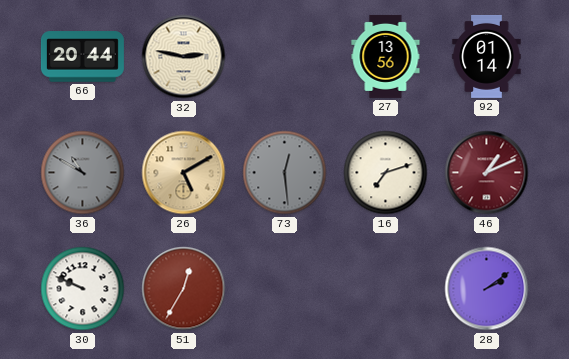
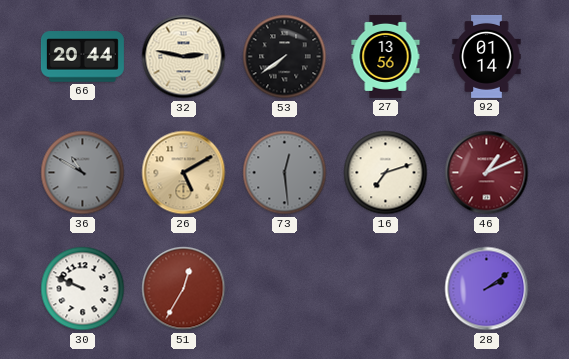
53: none -> 7:39 (285, 57)
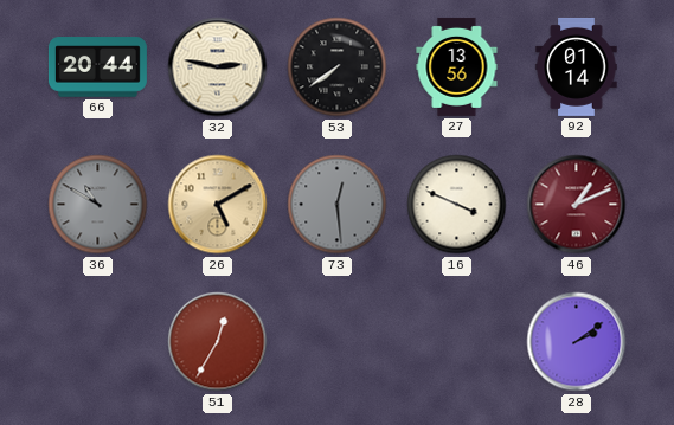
16: 7:12 -> 3:49 (457, 205)
30: 9:49 -> none (83, 289)
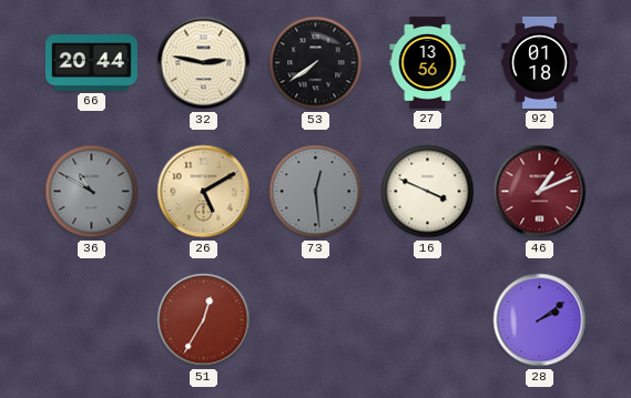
92: 01:14 -> 01:18 (540, 62)
